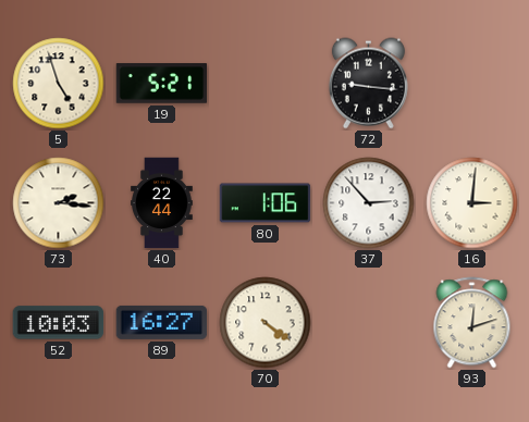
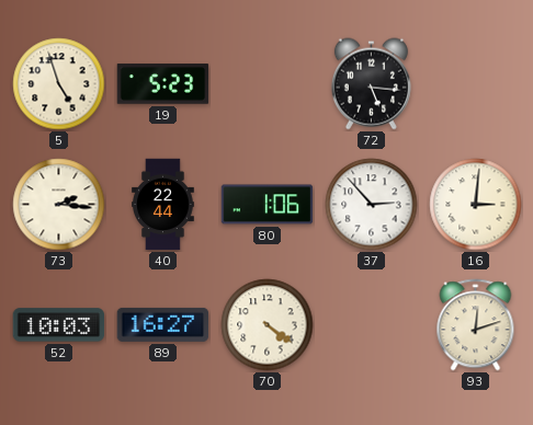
19: 5:21 -> 5:23 (163, 84)
72: 9:16 -> 5:16 (371, 84)
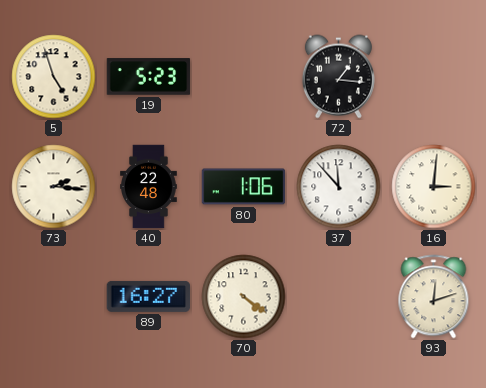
72: 5:16 -> 1:16 (338, 77)
40: 22:44 -> 22:48 (149, 187)
37: 2:53 -> 11:53 (339, 187)
52: 10:03 -> none (59, 325)
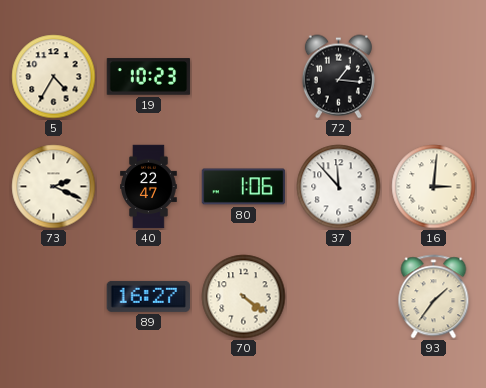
5: 4:57 -> 4:35 (54, 77)
19: 5:23 -> 10:23 (149, 77)
73: 2:16 -> 2:19 (54, 187)
40: 22:48 -> 22:47 (149, 187)
93: 12:12 -> 1:36 (434, 297)
